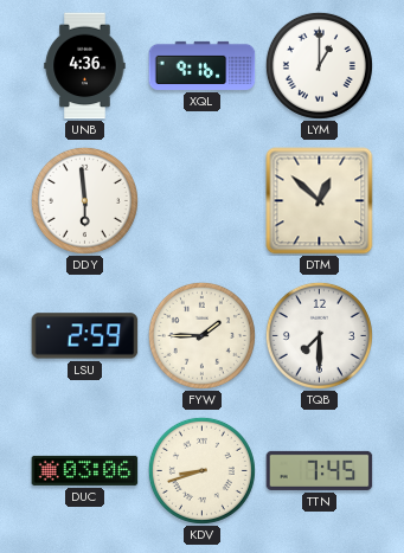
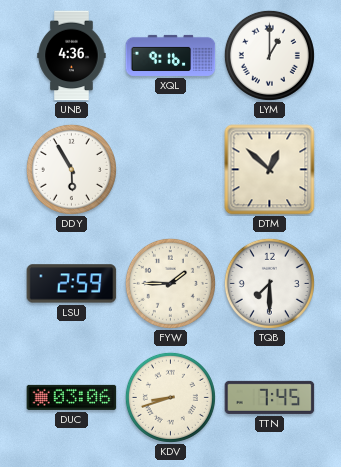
DDY: 5:59 -> 5:55 (71, 169)
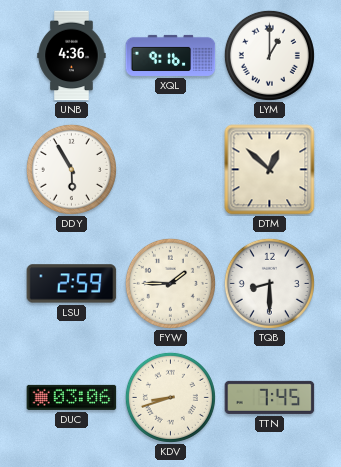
TQB: 7:30 -> 8:30 (269, 283)
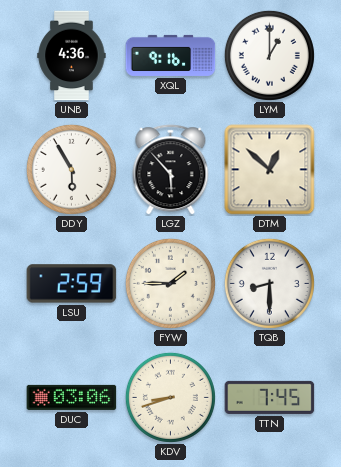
LGZ: none -> 5:53 (171, 170)
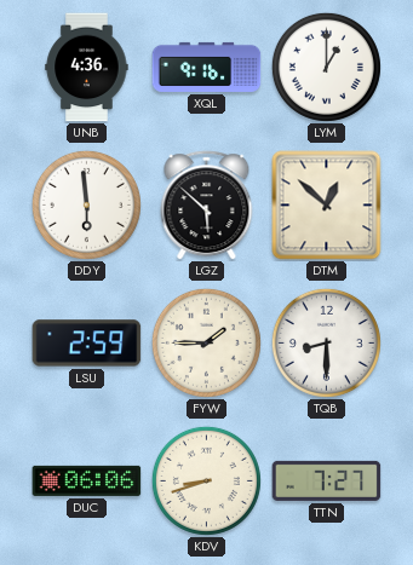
DDY: 5:55 -> 5:59 (86, 204)
LGZ: 5:53 -> 5:52 (207, 206)
DUC: 03:06 -> 06:06 (87, 480)
TTN: 7:45 -> 7:27 (327, 480)
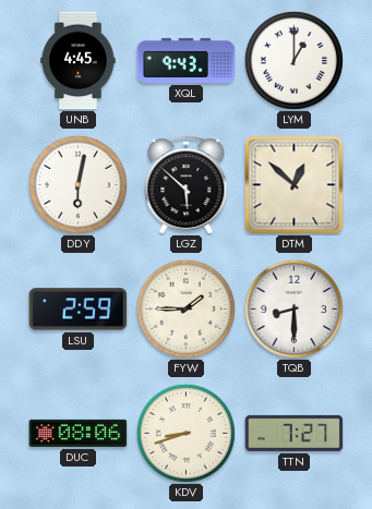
UNB: 4:36 -> 4:45 (79, 61)
XQL: 9:16 -> 9:43 (187, 60)
DDY: 5:59 -> 6:02 (77, 184)
DUC: 06:06 -> 08:06 (79, 433)
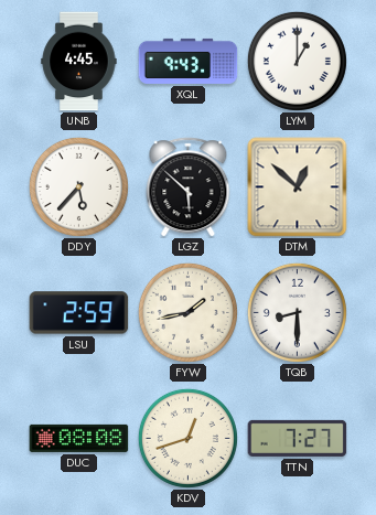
DDY: 6:02 -> 5:37 (78, 186)
FYW: 1:45 -> 1:43 (187, 312)
DUC: 08:06 -> 08:08 (79, 438)
KDV: 8:42 -> 12:42 (187, 438)
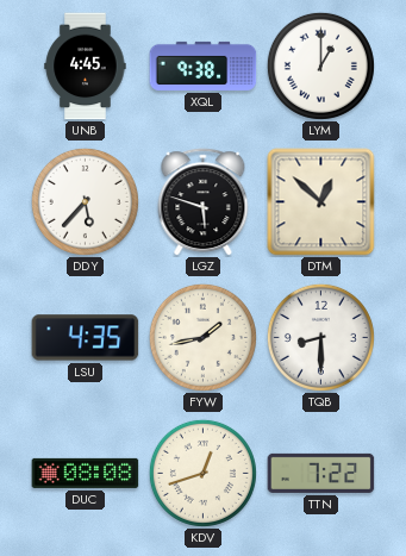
XQL: 9:43 -> 9:38 (204, 65)
LGZ: 5:52 -> 5:48 (204, 202)
LSU: 2:59 -> 4:35 (86, 338)
TTN: 7:27 -> 7:22 (321, 473)
